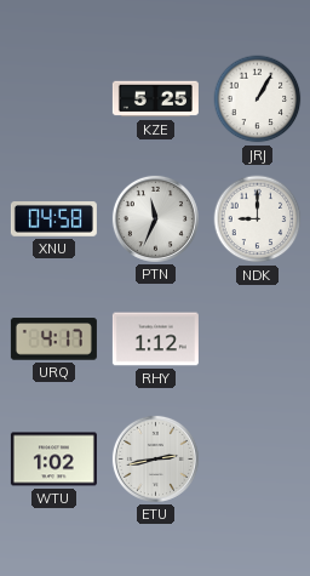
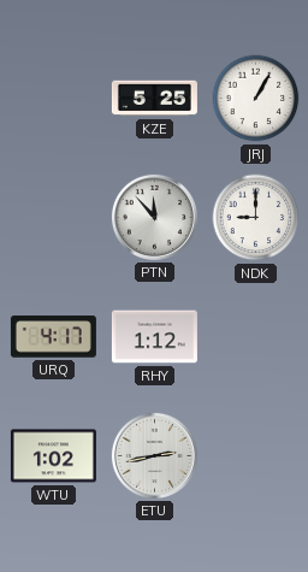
XNU: 04:58 -> none (53, 219)
PTN: 11:34 -> 11:53 (154, 217)
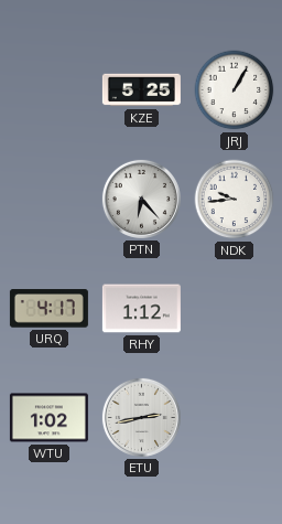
PTN: 11:53 -> 6:23 (141, 199)
NDK: 9:00 -> 9:44 (235, 200)
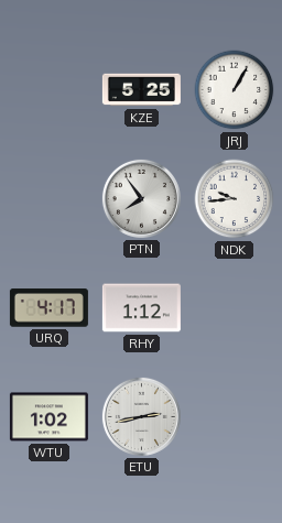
PTN: 6:23 -> 7:54 (141, 198)
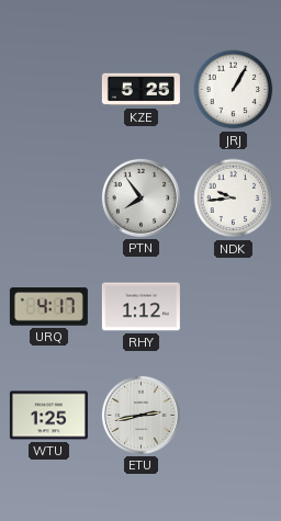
WTU: 1:02 -> 1:25 (48, 416)
